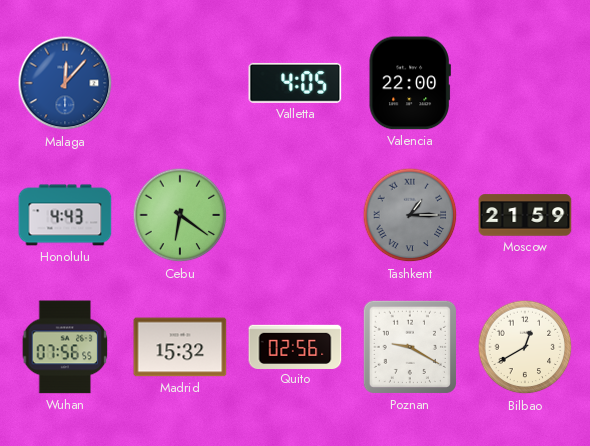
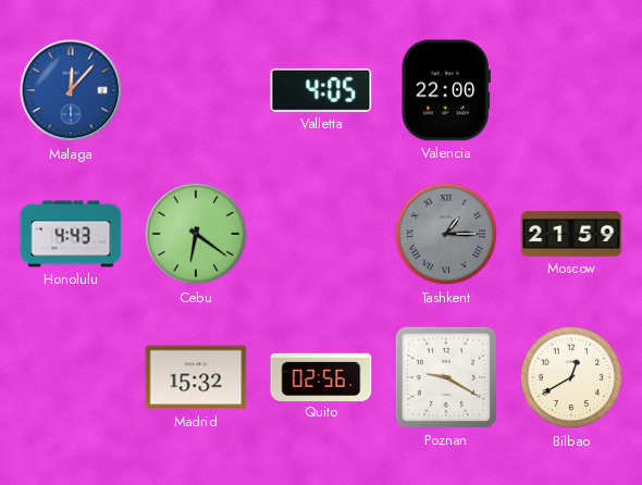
Wuhan: 07:56 -> none (65, 347)
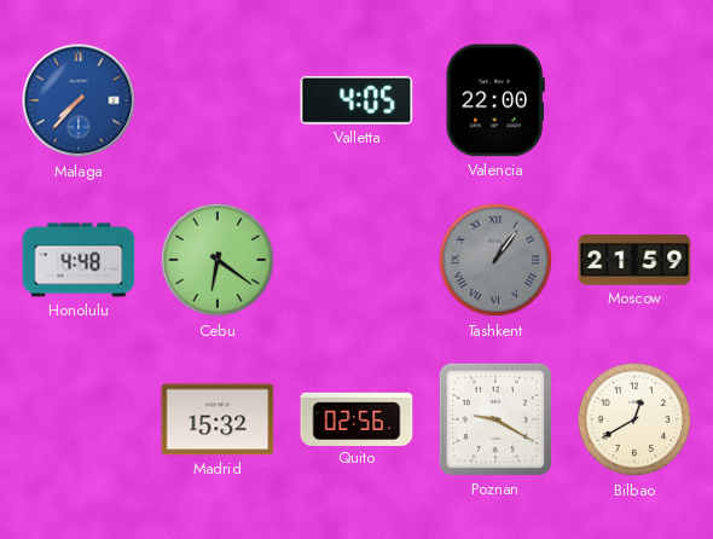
Malaga: 12:07 -> 7:37 (79, 100)
Honolulu: 4:43 -> 4:48 (79, 260)
Tashkent: 1:15 -> 1:06 (495, 260)
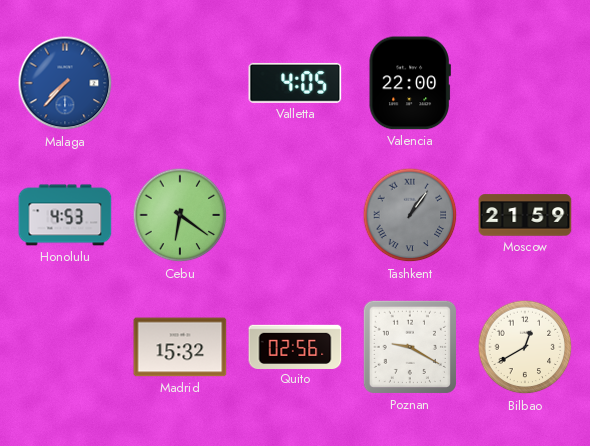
Honolulu: 4:48 -> 4:53 (65, 215)
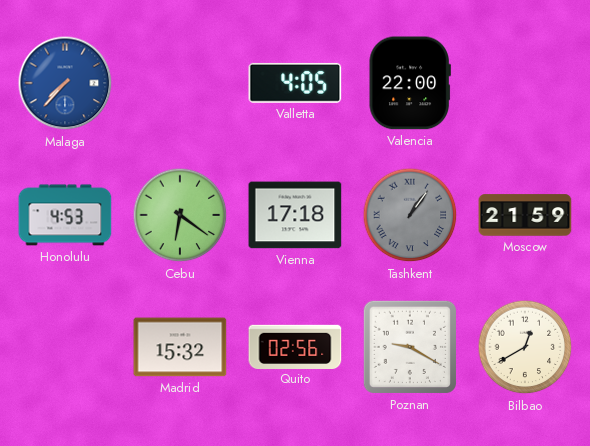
Vienna: none -> 17:18 (295, 215)
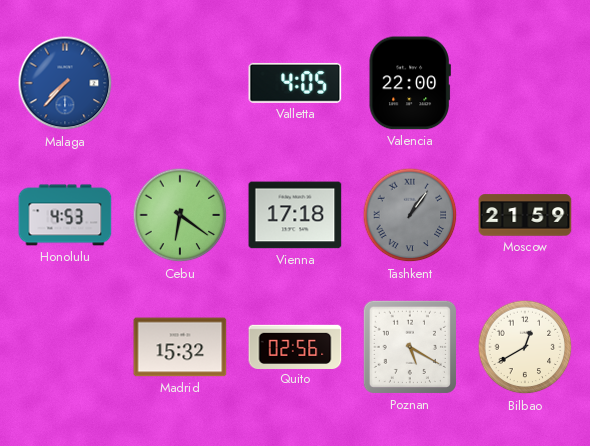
Poznan: 9:20 -> 5:20 (410, 347)
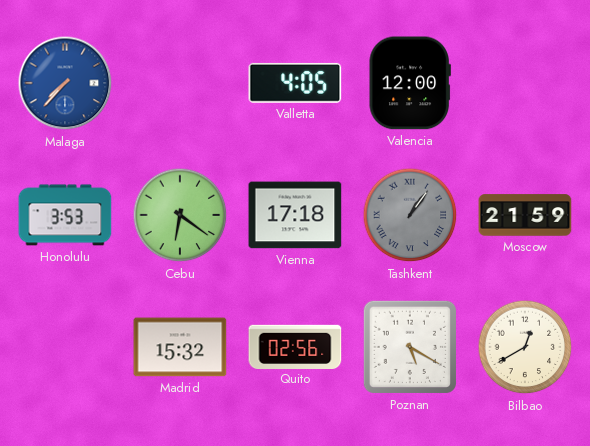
Valencia: 22:00 -> 12:00 (410, 83)
Honolulu: 4:53 -> 3:53 (65, 215)
